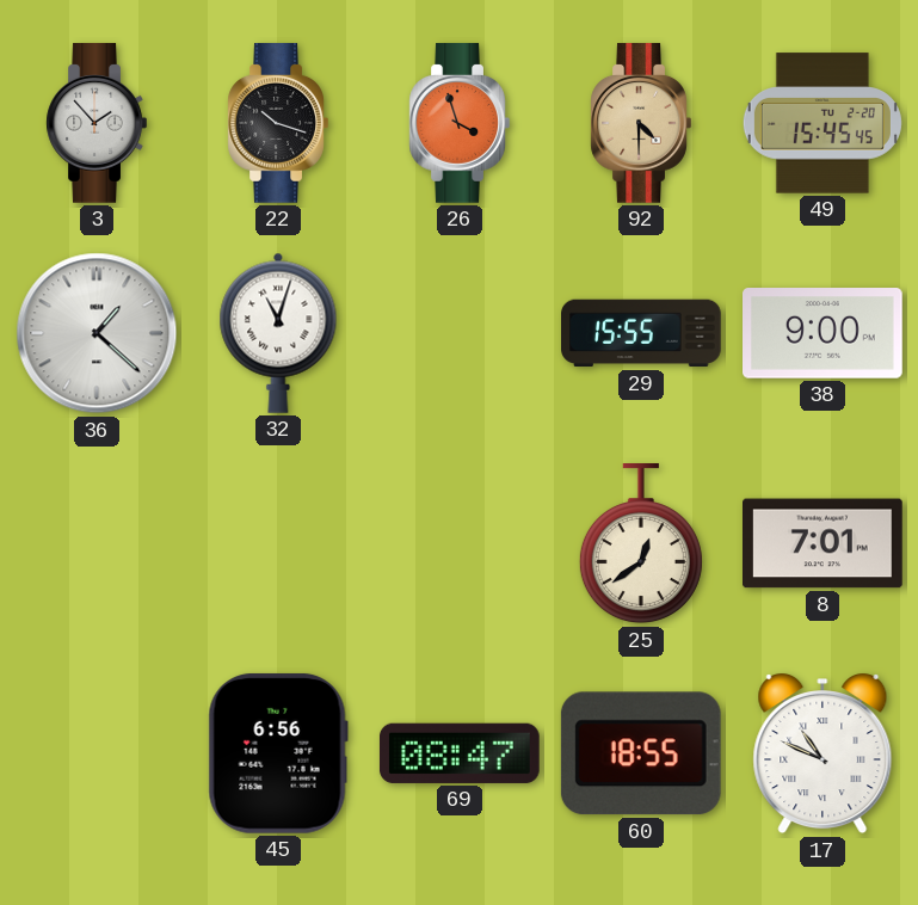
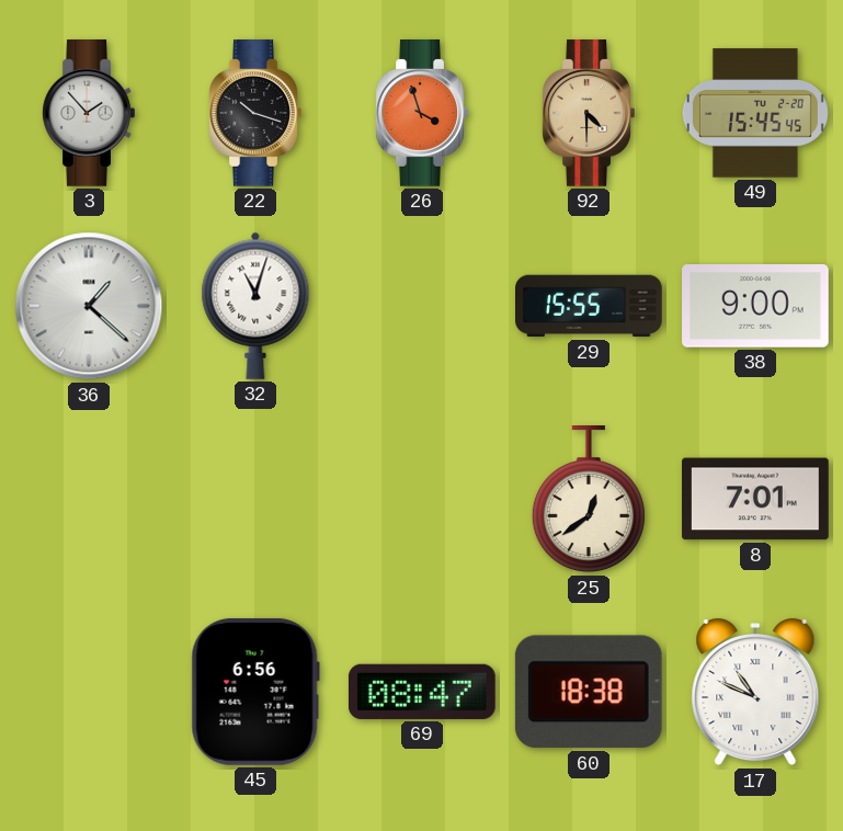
60: 18:55 -> 18:38 (589, 692)
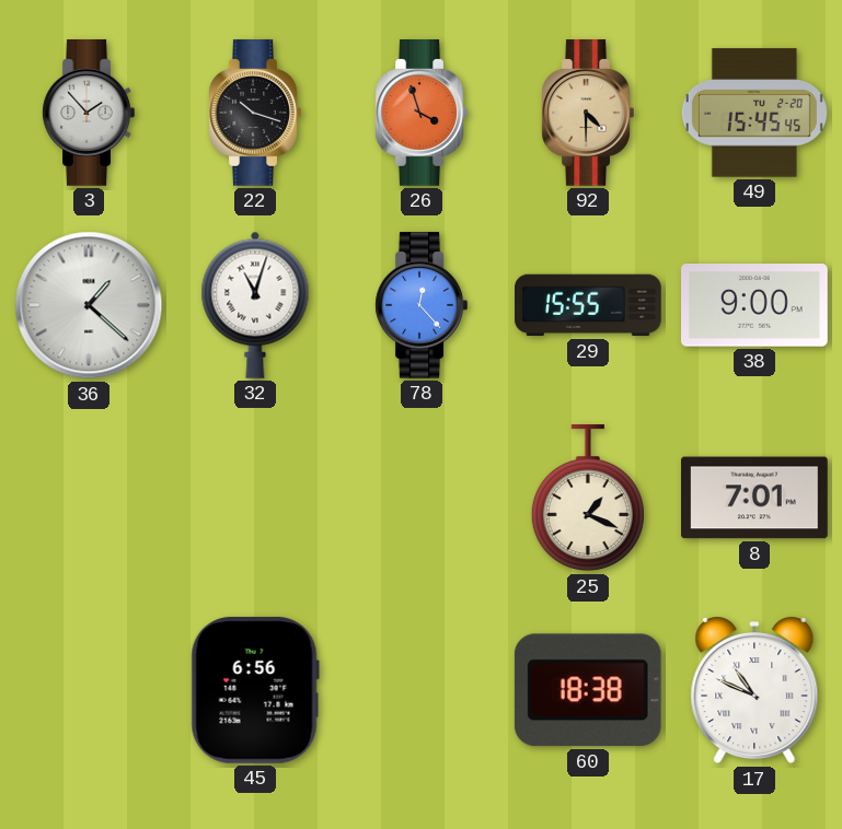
78: none -> 12:23 (422, 306)
25: 12:39 -> 1:19 (588, 499)
69: 08:47 -> none (422, 692)
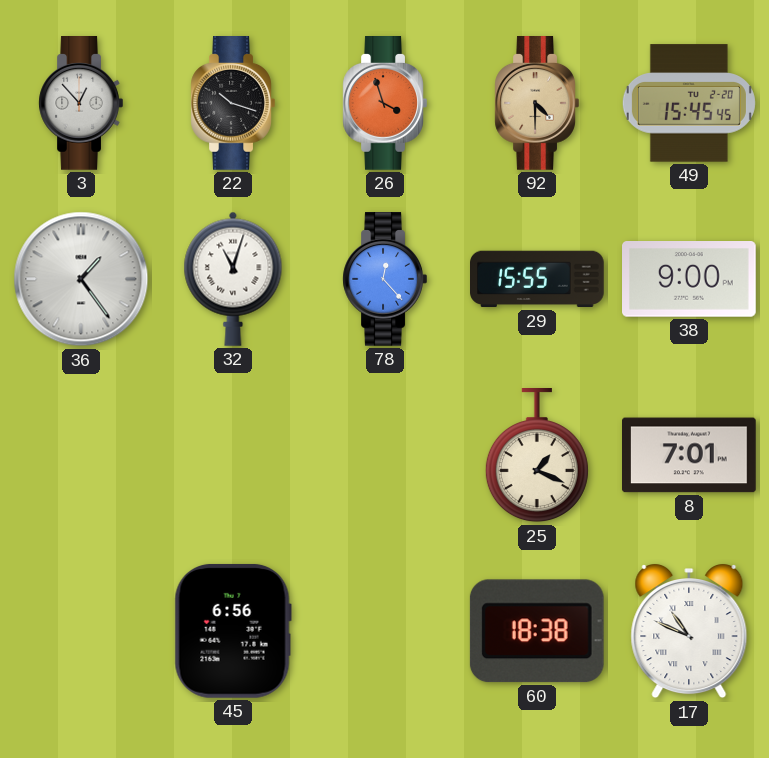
3: 1:53 -> 12:53 (81, 104)
36: 1:22 -> 1:24 (81, 279)
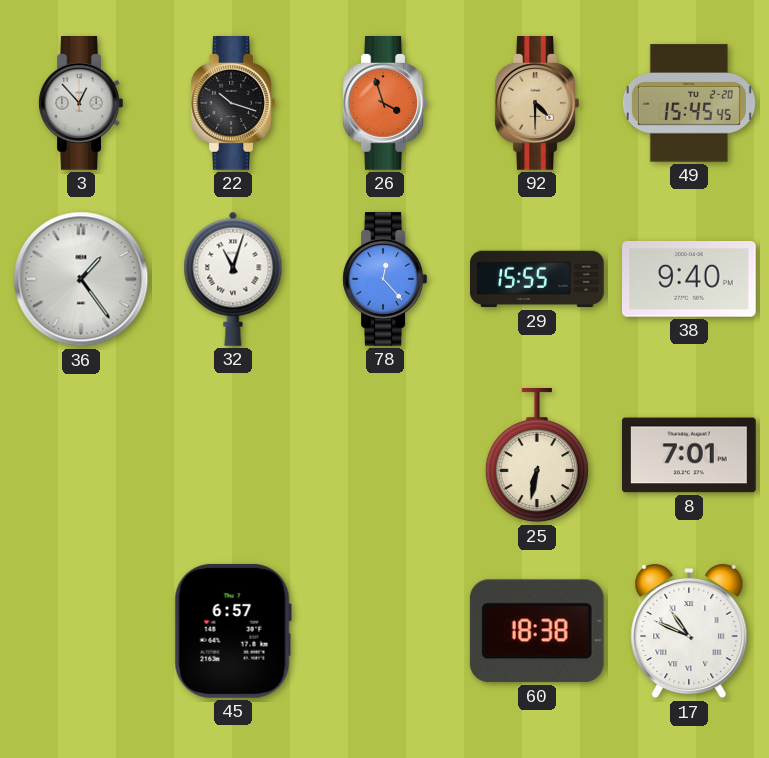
38: 9:00 -> 9:40 (690, 280)
25: 1:19 -> 6:32 (537, 456)
45: 6:56 -> 6:57 (233, 631)
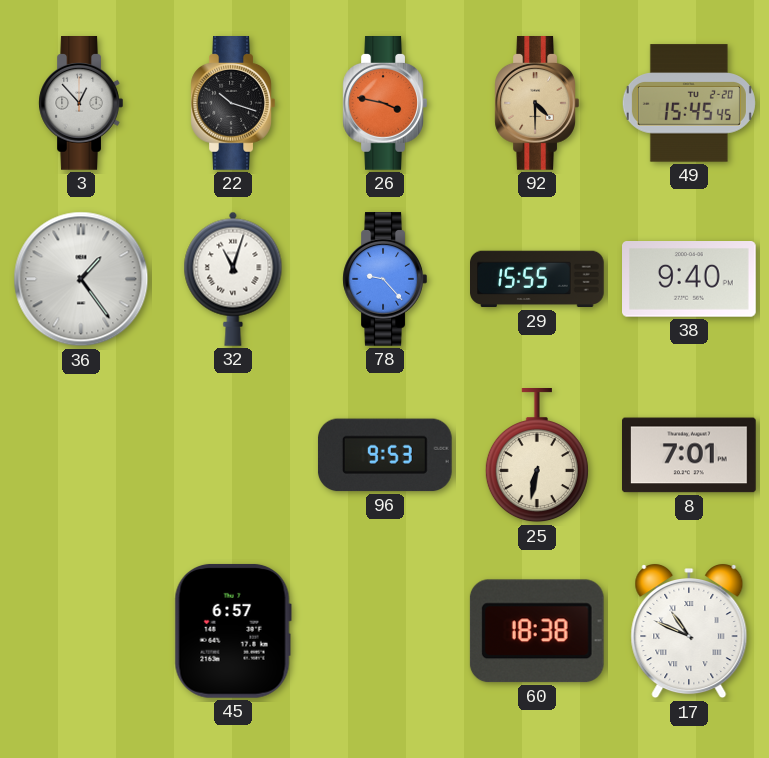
26: 3:57 -> 3:47 (385, 104)
78: 12:23 -> 9:23 (385, 280)
96: none -> 9:53 (385, 455)
